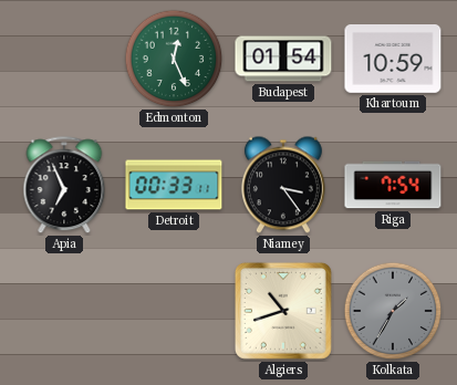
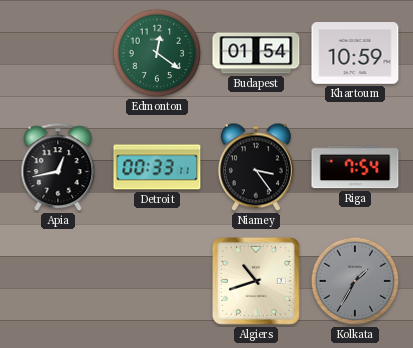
Edmonton: 12:26 -> 12:21 (157, 53)
Apia: 6:56 -> 12:43 (58, 168)
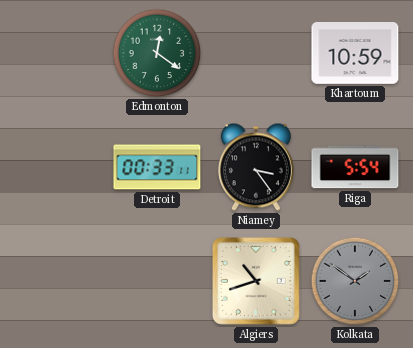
Budapest: 01:54 -> none (256, 53)
Apia: 12:43 -> none (58, 168)
Riga: 7:54 -> 5:54 (355, 167)
Kolkata: 1:35 -> 1:51 (355, 281)
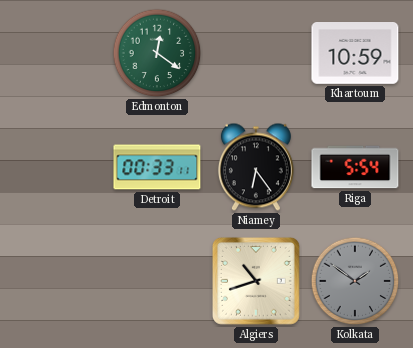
Niamey: 3:24 -> 6:24 (256, 167)
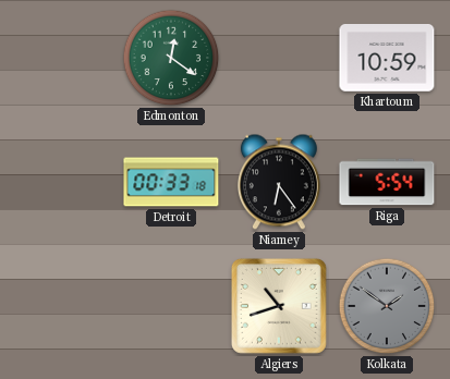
Detroit: 00:33:11 -> 00:33:18 (171, 182)
